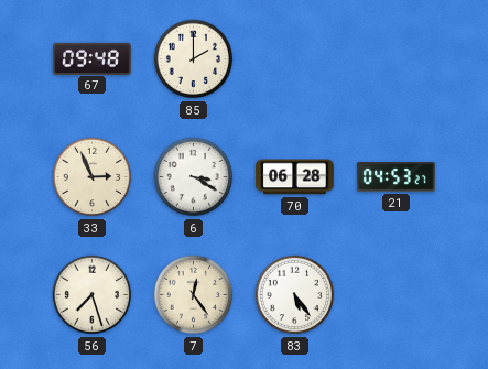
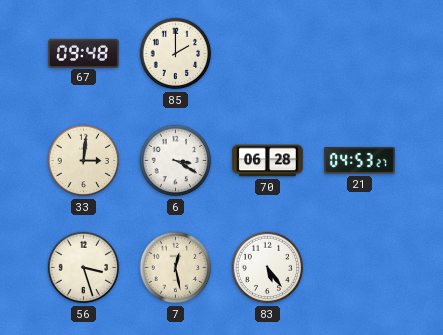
33: 2:56 -> 3:01 (84, 161)
56: 7:27 -> 3:27 (84, 268)
7: 12:24 -> 12:28 (176, 268)
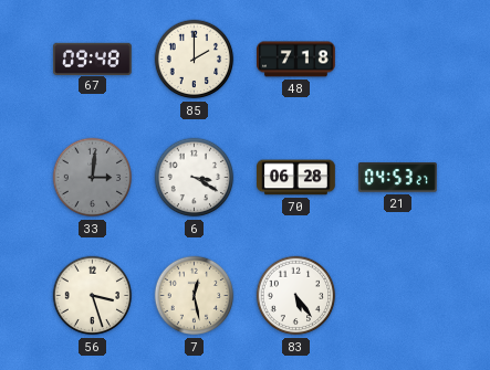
48: none -> 7:18 (296, 60)
33 dial: cream -> grey (93, 178)
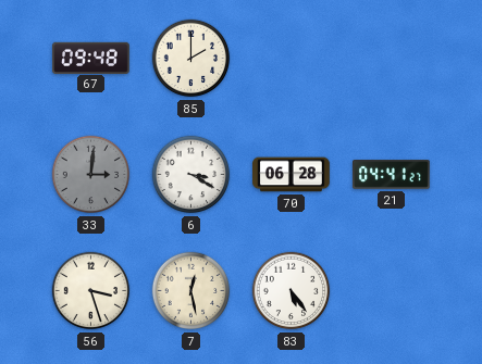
48: 7:18 -> none (296, 60)
21: 04:53 -> 04:41 (392, 175)
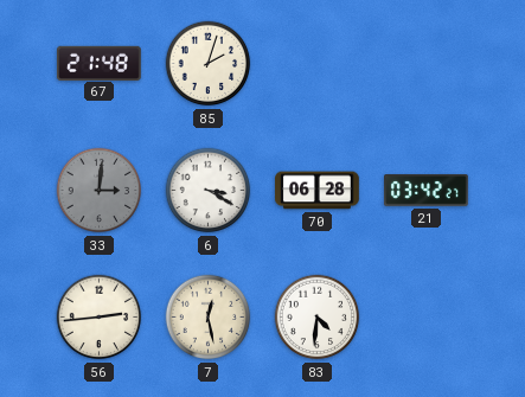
67: 09:48 -> 21:48 (100, 63)
85: 2:00 -> 2:03 (209, 64)
21: 04:41 -> 03:42 (427, 191)
56: 3:27 -> 2:44 (100, 318)
83: 5:24 -> 4:31 (318, 318)
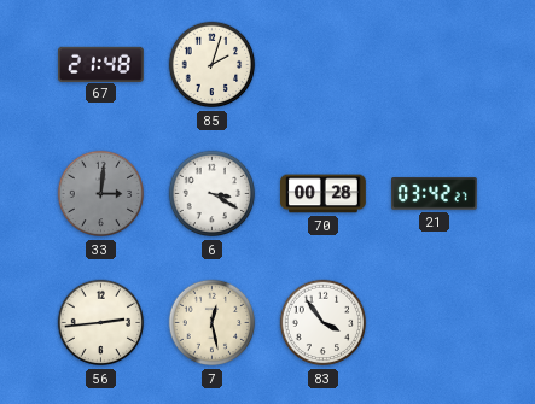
70: 06:28 -> 00:28 (324, 194)
83: 4:31 -> 3:54 (324, 323)
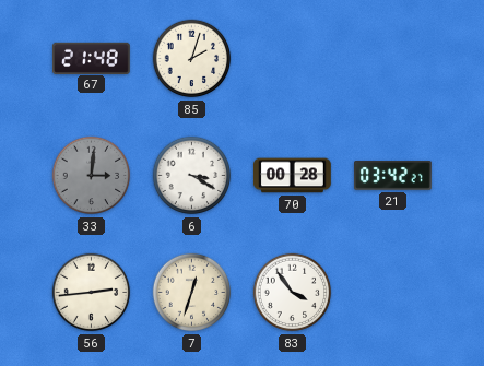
7: 12:28 -> 12:33 (192, 293)
